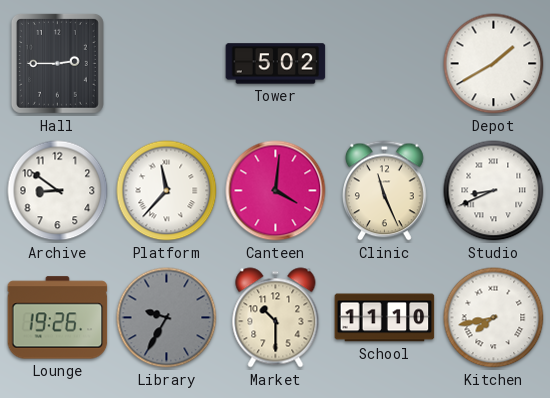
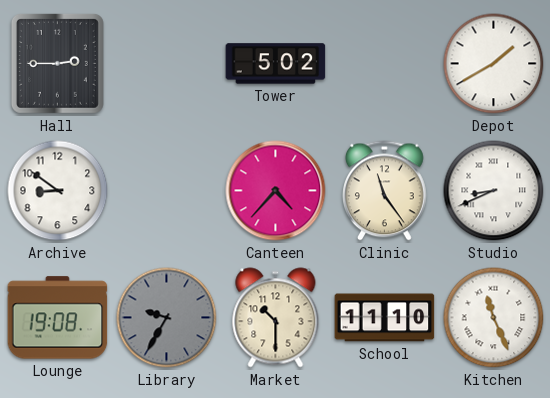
Platform: 11:37 -> none (167, 191)
Canteen: 4:01 -> 4:37 (276, 191)
Clinic: 11:26 -> 11:24 (385, 191)
Lounge: 19:26 -> 19:08 (58, 318)
Kitchen: 7:43 -> 11:26 (494, 318)
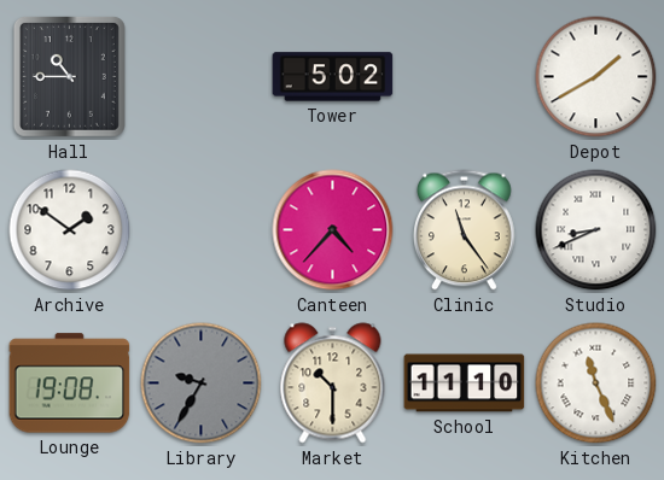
Hall: 2:45 -> 10:45 (69, 76)
Archive: 8:51 -> 1:51 (70, 230)
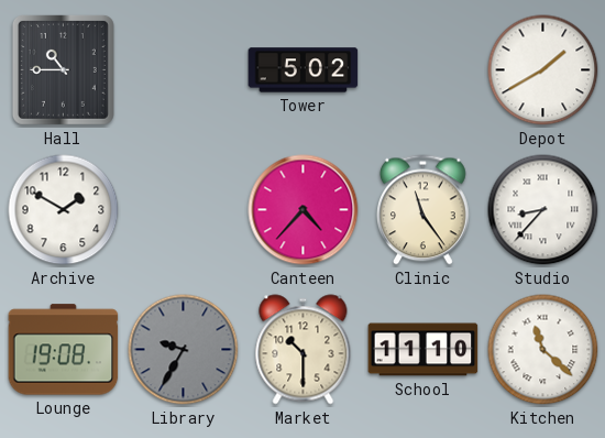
Archive: 1:51 -> 1:50 (64, 210)
Studio: 8:41 -> 8:37 (543, 210)
Kitchen: 11:26 -> 11:22 (543, 350)
